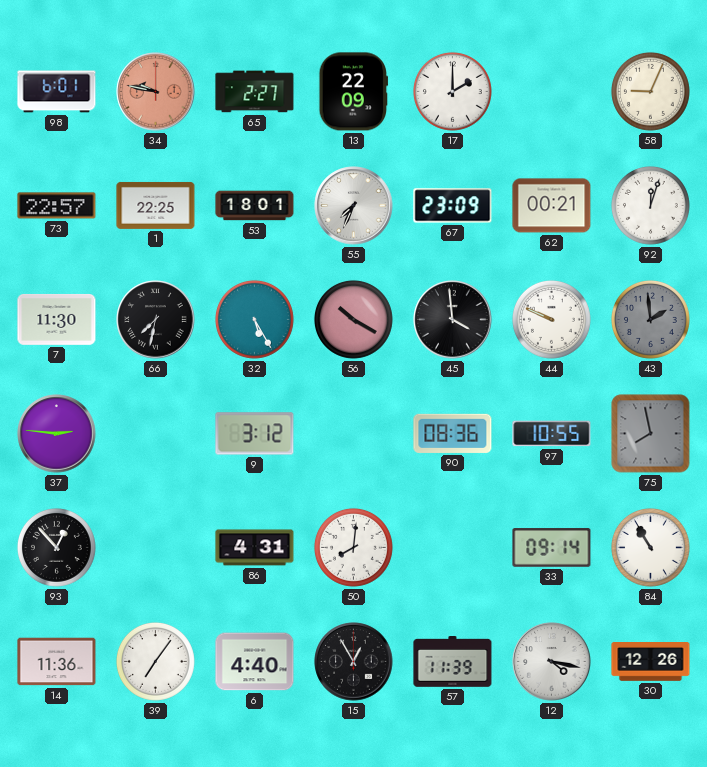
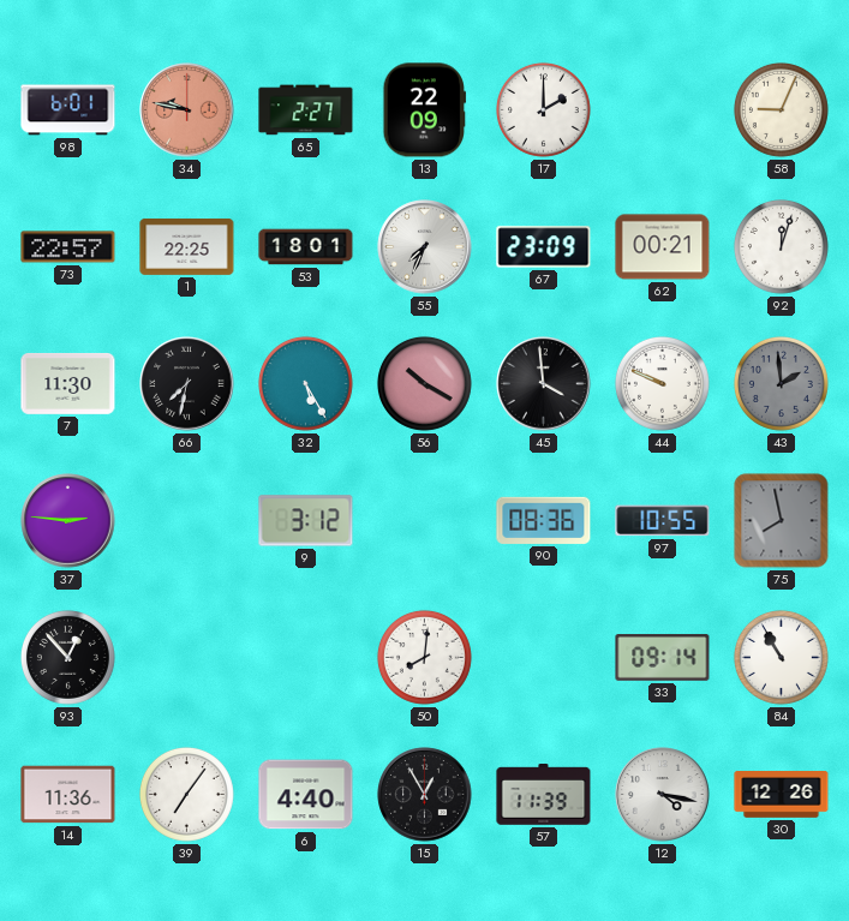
86: 4:31 -> none (255, 548)
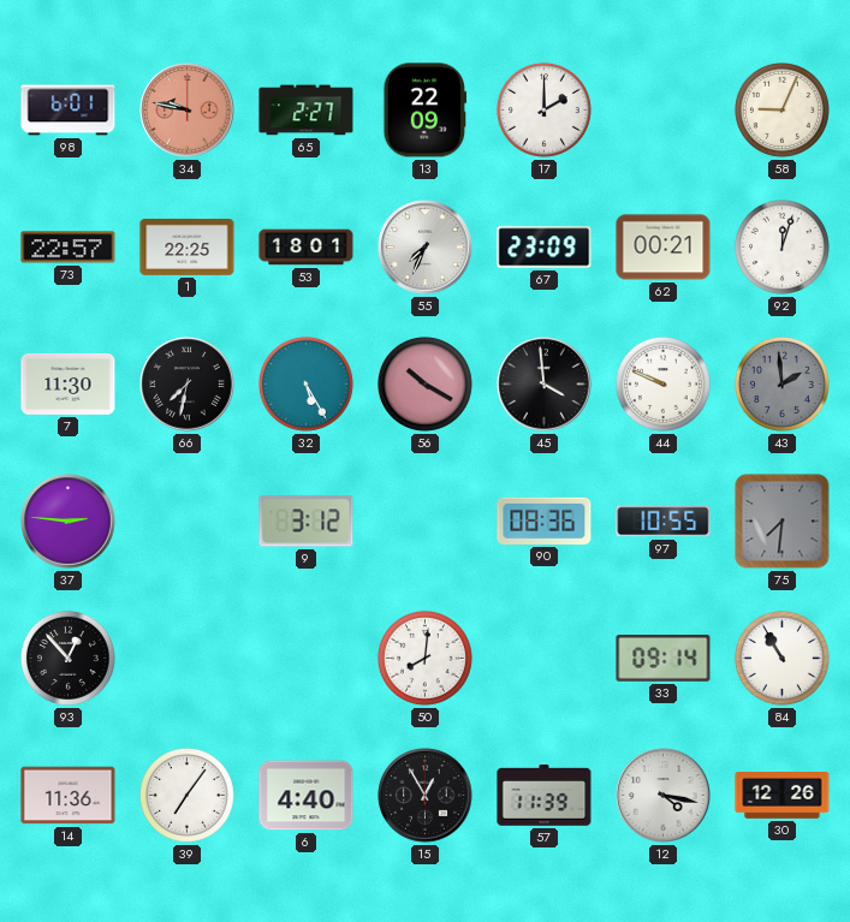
75: 7:58 -> 7:31 (783, 522)
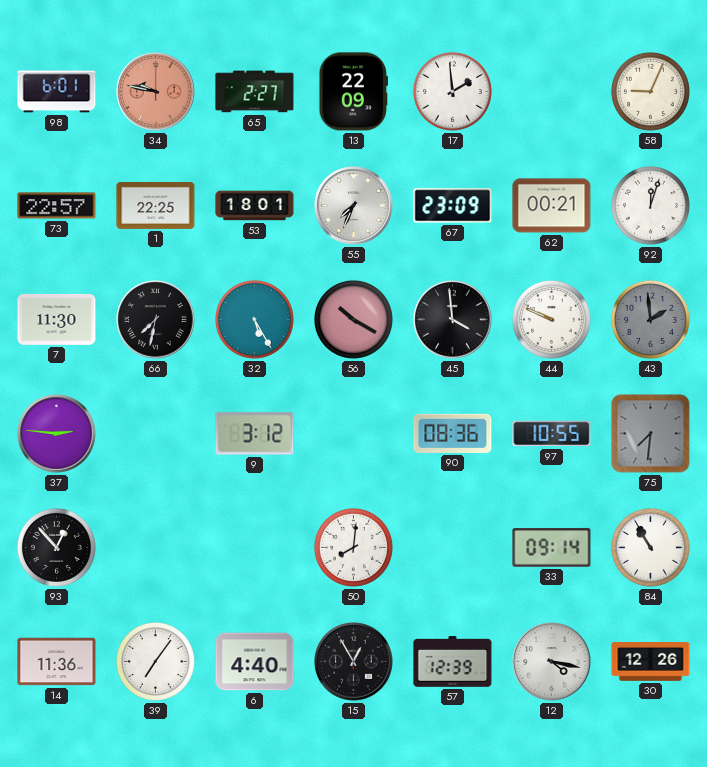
17: 2:00 -> 1:59 (452, 91)
57: 11:39 -> 12:39 (453, 662)
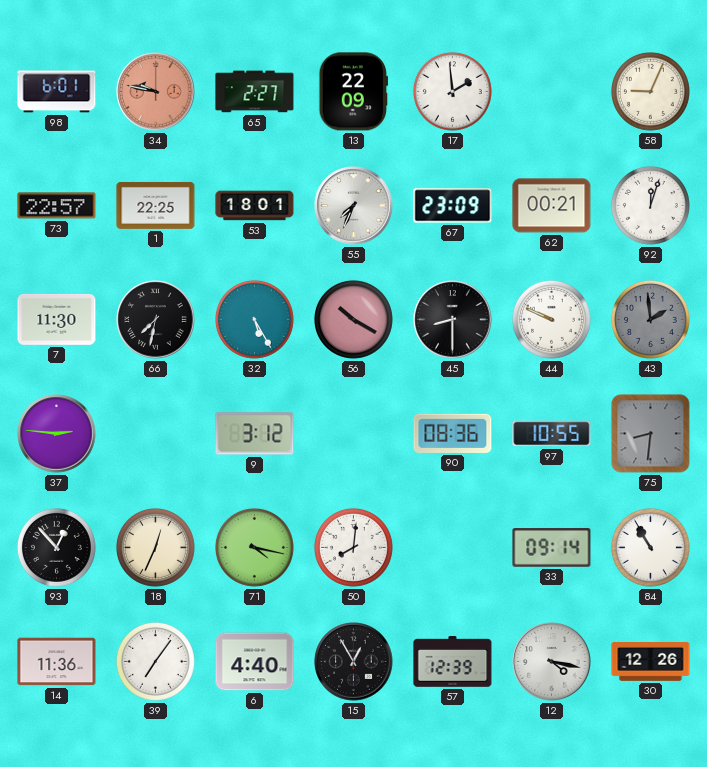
45: 3:59 -> 8:30 (453, 320)
75: 7:31 -> 8:31 (651, 434)
18: none -> 12:34 (155, 547)
71: none -> 4:17 (254, 547)
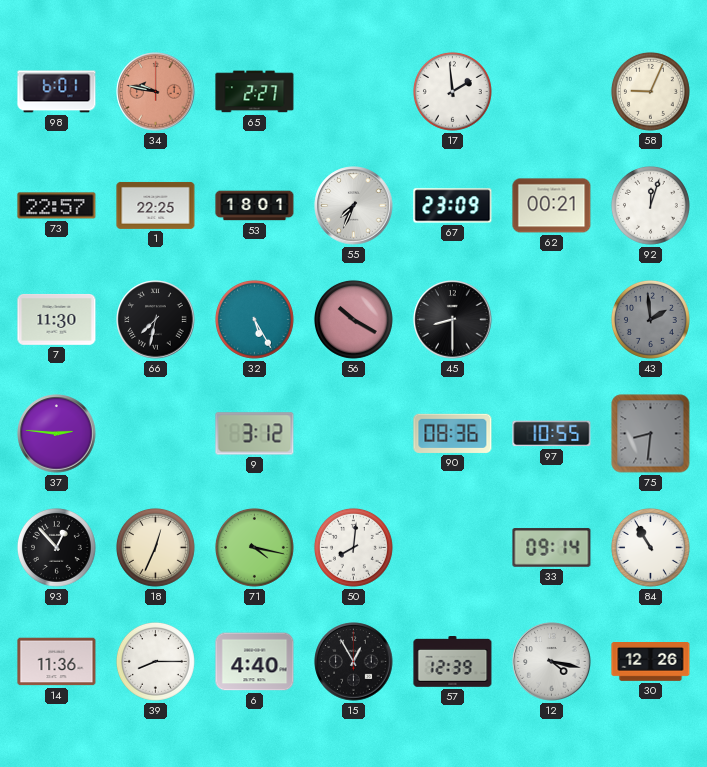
13: 22:09 -> none (354, 92)
44: 9:49 -> none (551, 319)
39: 7:06 -> 8:15 (155, 661)
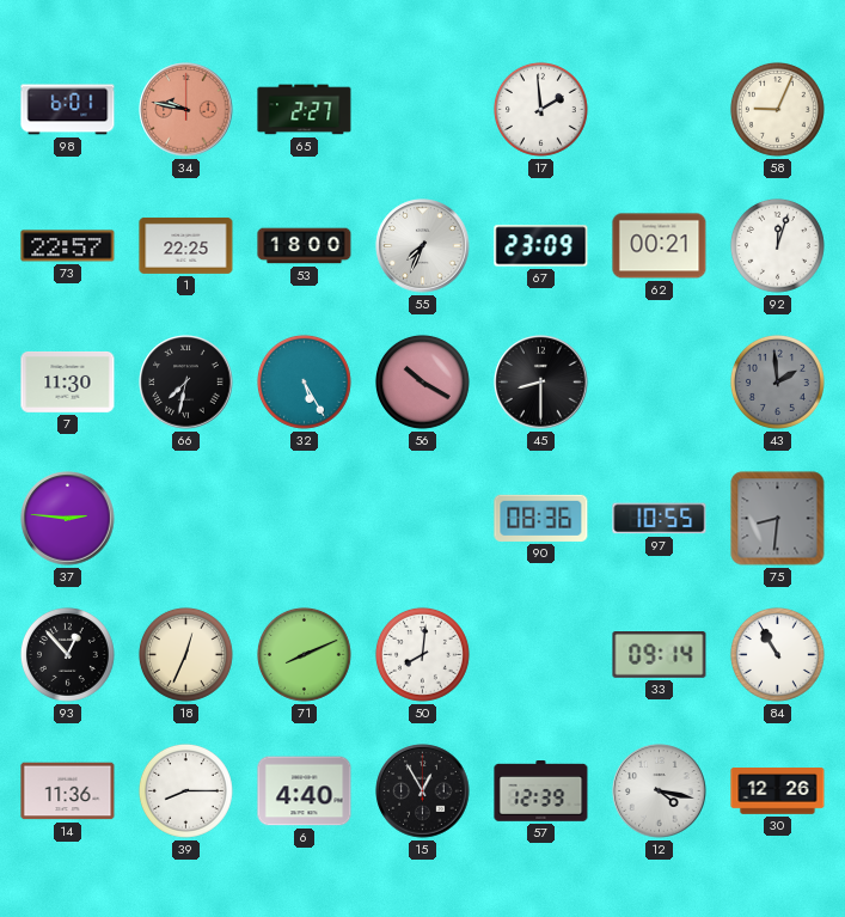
53: 18:01 -> 18:00 (305, 246)
9: 3:12 -> none (255, 434)
71: 4:17 -> 8:11 (304, 654)
